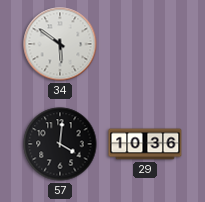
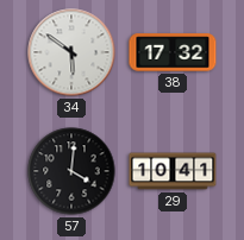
38: none -> 17:32 (173, 52)
29: 10:36 -> 10:41 (173, 171)
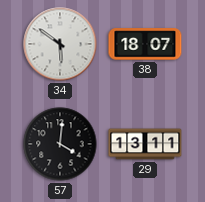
38: 17:32 -> 18:07 (145, 44)
29: 10:41 -> 13:11 (145, 144)
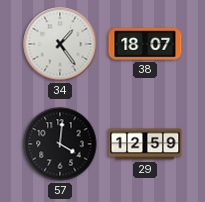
34: 5:51 -> 1:24 (60, 44)
29: 13:11 -> 12:59 (145, 144)
